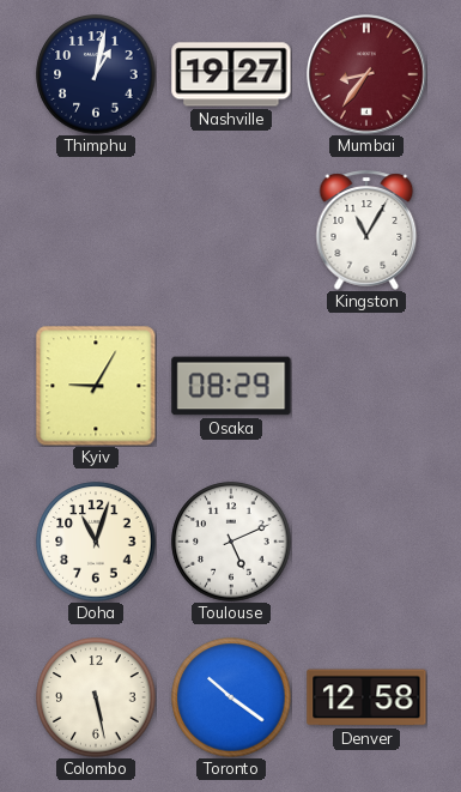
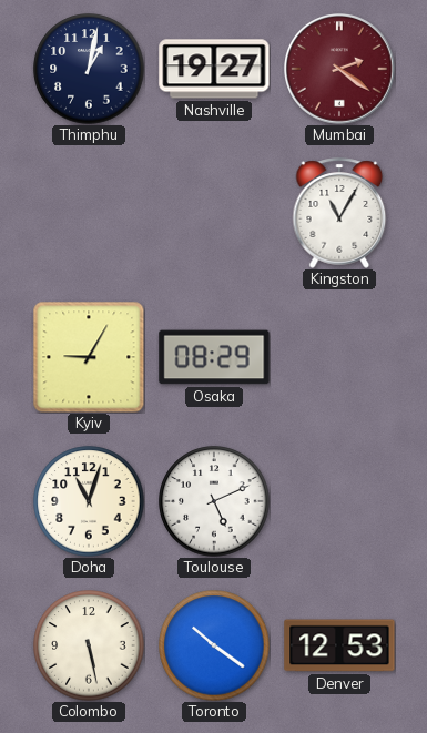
Mumbai: 8:36 -> 2:21 (340, 70)
Denver: 12:58 -> 12:53 (339, 645)
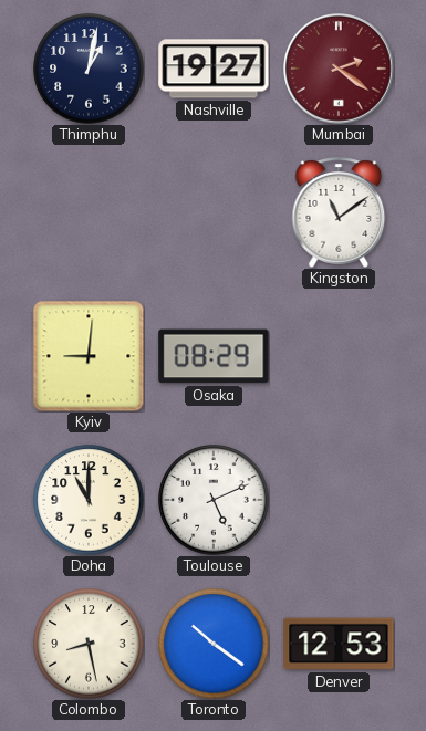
Kingston: 11:05 -> 11:09 (339, 212)
Kyiv: 9:05 -> 9:01 (89, 356)
Doha: 11:03 -> 11:00 (89, 500)
Colombo: 5:28 -> 8:28 (89, 644)
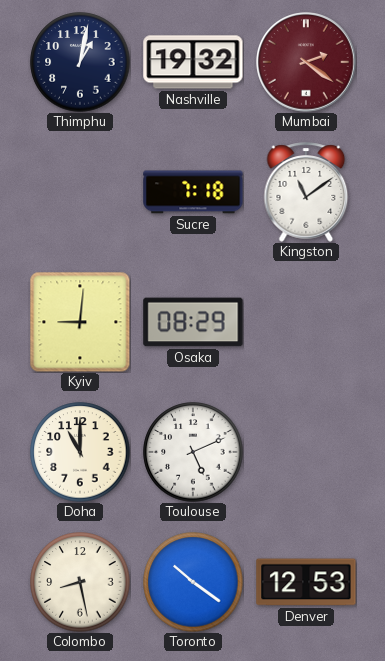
Nashville: 19:27 -> 19:32 (193, 62)
Sucre: none -> 7:18 (193, 192)
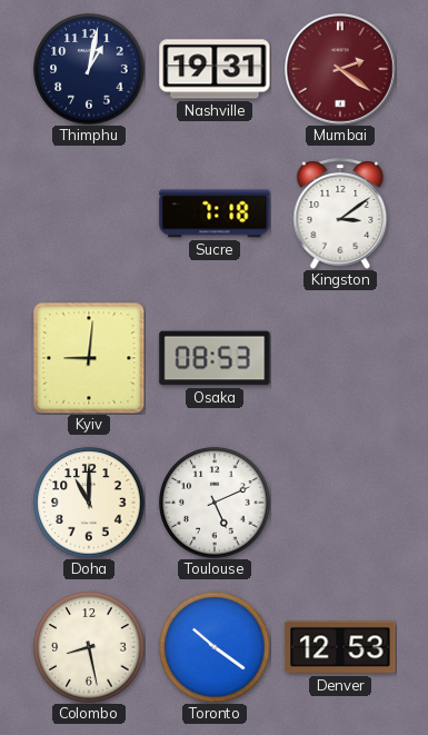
Nashville: 19:32 -> 19:31 (215, 69)
Kingston: 11:09 -> 3:09 (340, 213)
Osaka: 08:29 -> 08:53 (215, 358)
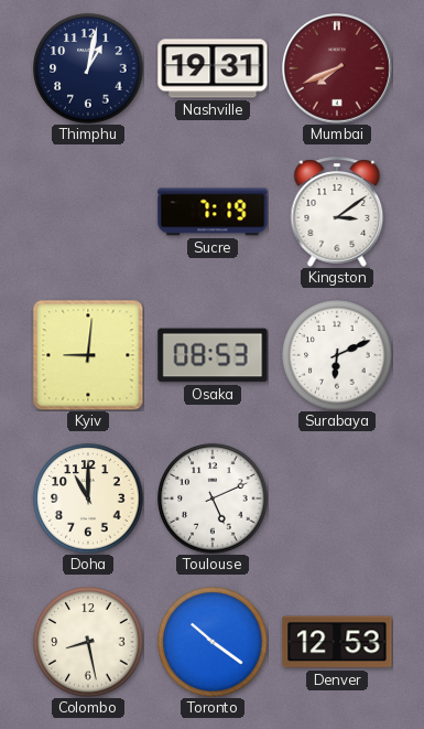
Mumbai: 2:21 -> 7:41 (338, 69)
Sucre: 7:18 -> 7:19 (213, 212)
Surabaya: none -> 6:11 (337, 355)
